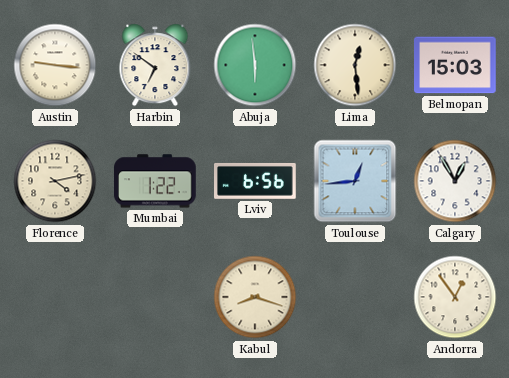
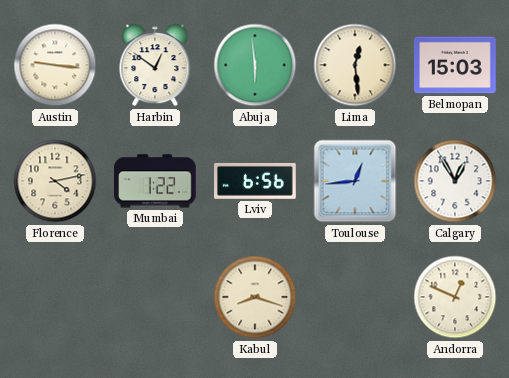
Harbin: 6:51 -> 12:51 (155, 65)
Andorra: 12:54 -> 12:49 (455, 297)
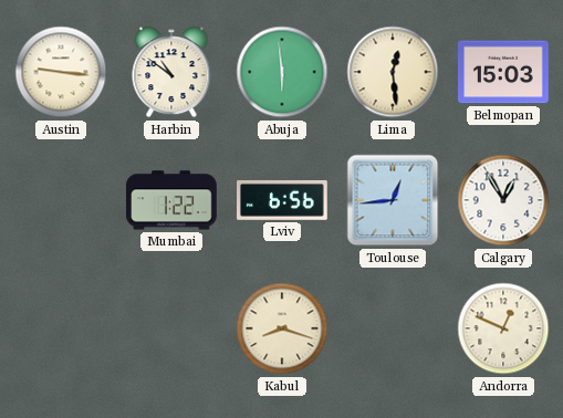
Harbin: 12:51 -> 10:51 (171, 72)
Florence: 4:13 -> none (55, 181)
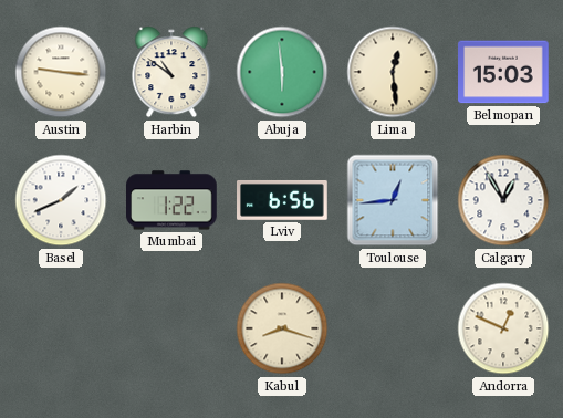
Basel: none -> 1:41 (61, 200)
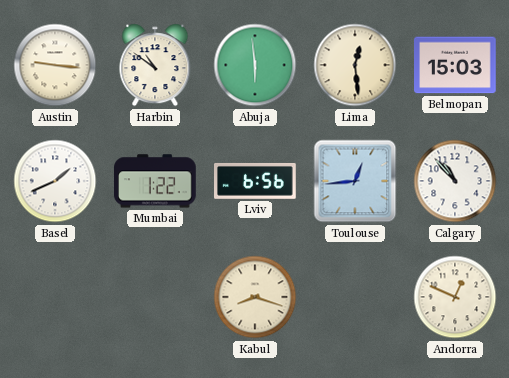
Calgary: 12:55 -> 10:53 (455, 181)
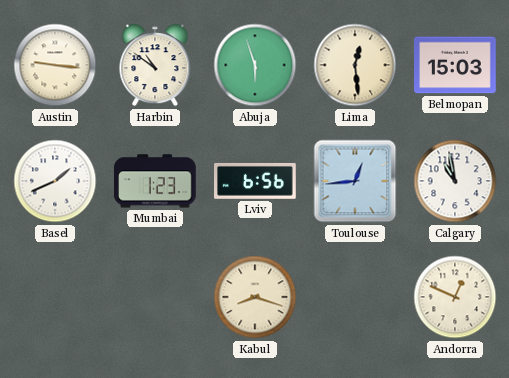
Abuja: 5:59 -> 5:57 (255, 65)
Mumbai: 1:22 -> 1:23 (156, 181)
Calgary: 10:53 -> 10:58 (455, 181)
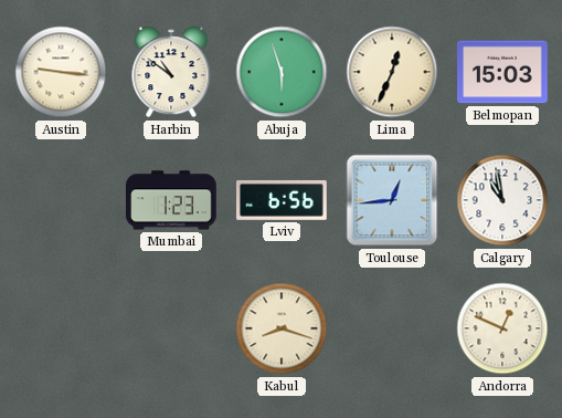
Lima: 12:29 -> 12:34 (392, 72)
Basel: 1:41 -> none (55, 181)
